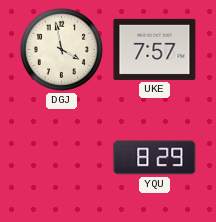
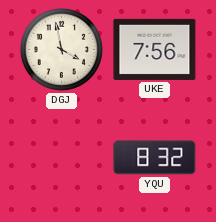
UKE: 7:57 -> 7:56 (155, 49)
YQU: 8:29 -> 8:32 (155, 158)
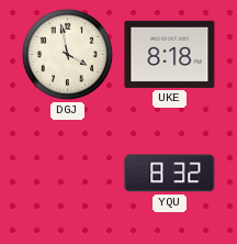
UKE: 7:56 -> 8:18 (170, 54)
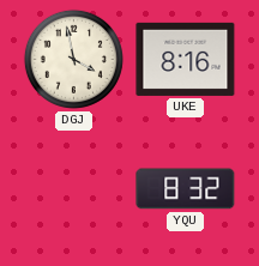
UKE: 8:18 -> 8:16 (186, 59)
